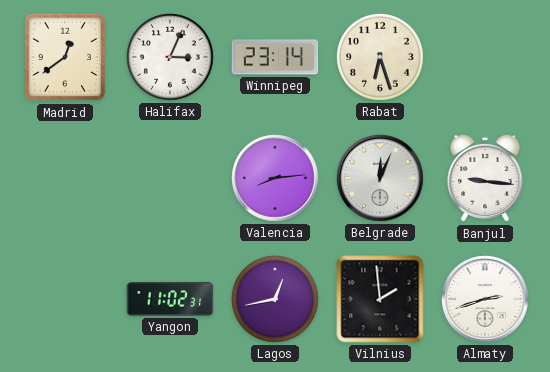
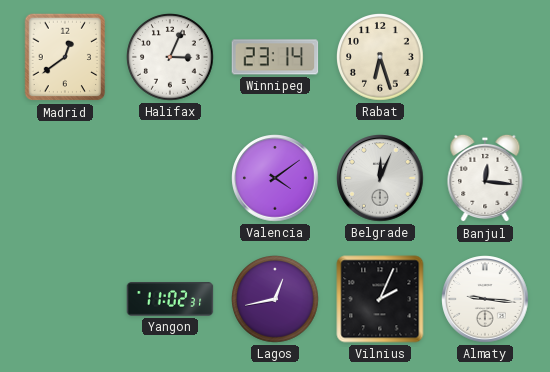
Valencia: 8:14 -> 4:09 (275, 178)
Banjul: 9:16 -> 12:16 (485, 178)
Vilnius: 1:59 -> 2:04 (380, 299)
Almaty: 2:42 -> 9:16 (485, 299)
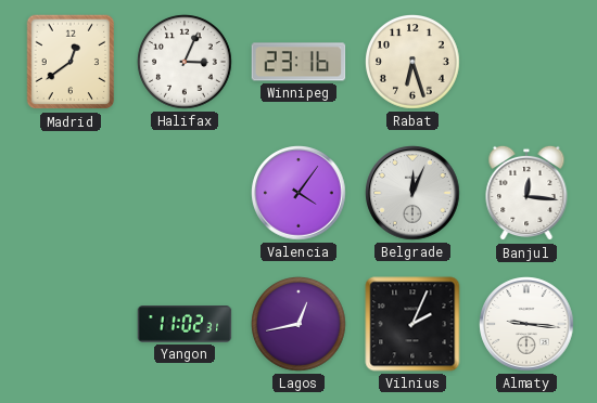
Winnipeg: 23:14 -> 23:16 (298, 62)
Valencia: 4:09 -> 4:06 (298, 193)
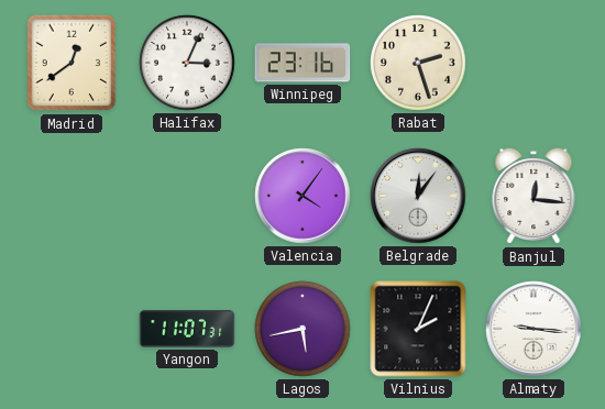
Rabat: 6:27 -> 2:27 (419, 64)
Belgrade: 12:04 -> 12:06 (418, 196)
Yangon: 11:02 -> 11:07 (187, 329)
Lagos: 12:43 -> 5:43 (304, 330)
